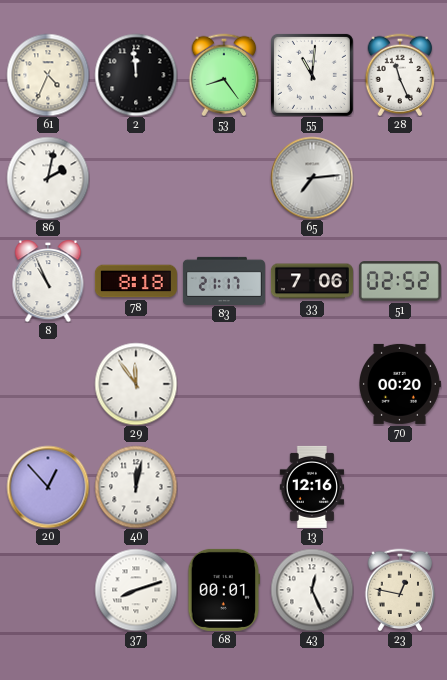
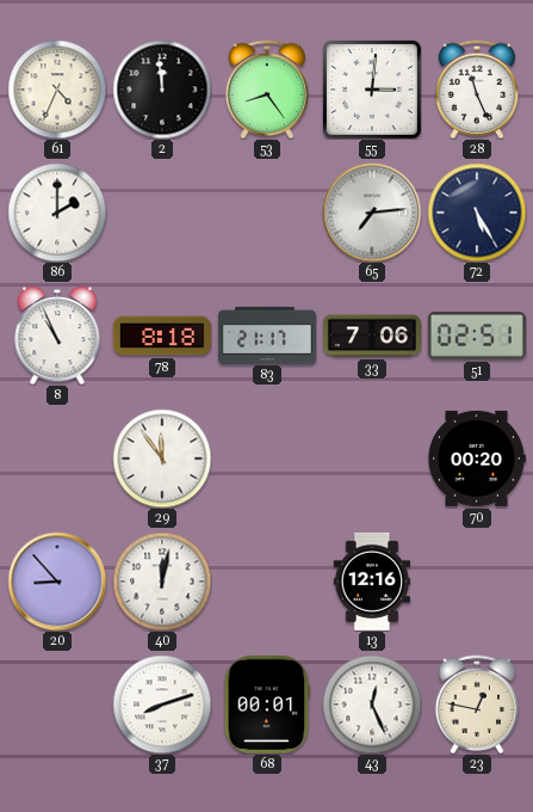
55: 11:01 -> 3:01 (372, 90)
86: 2:02 -> 2:00 (57, 213)
72: none -> 5:25 (477, 213)
51: 02:52 -> 02:51 (477, 336)
20: 12:53 -> 8:53 (57, 582)
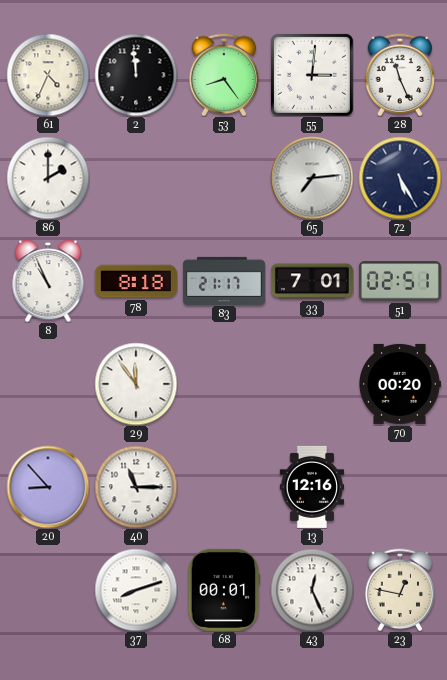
33: 7:06 -> 7:01 (312, 281)
40: 12:02 -> 11:15 (136, 487)
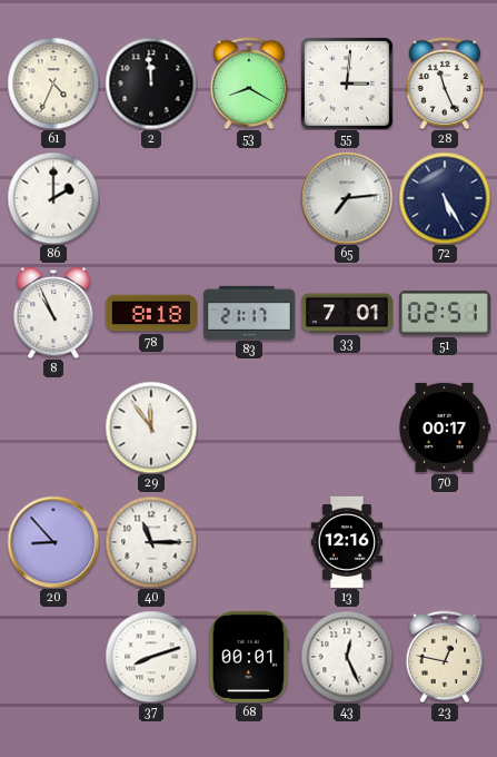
53: 8:24 -> 8:20 (249, 83)
70: 00:20 -> 00:17 (445, 427)
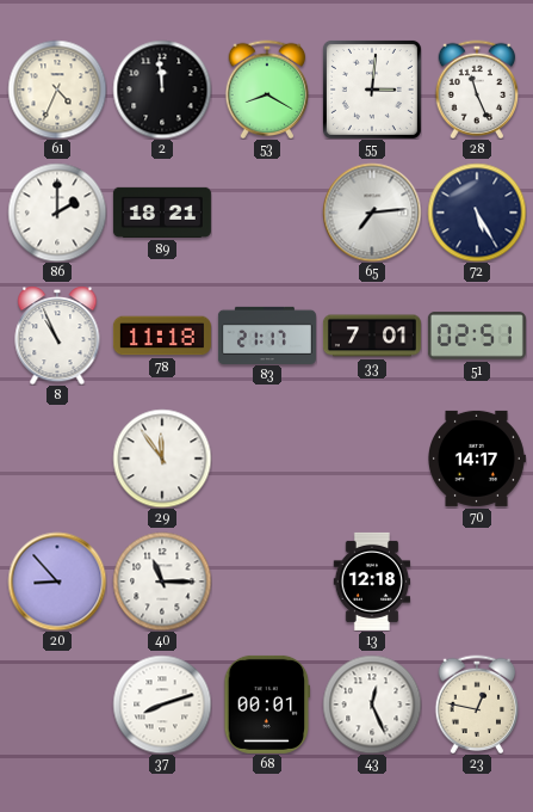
89: none -> 18:21 (162, 213)
78: 8:18 -> 11:18 (162, 336)
70: 00:17 -> 14:17 (477, 459)
13: 12:16 -> 12:18 (372, 582)
